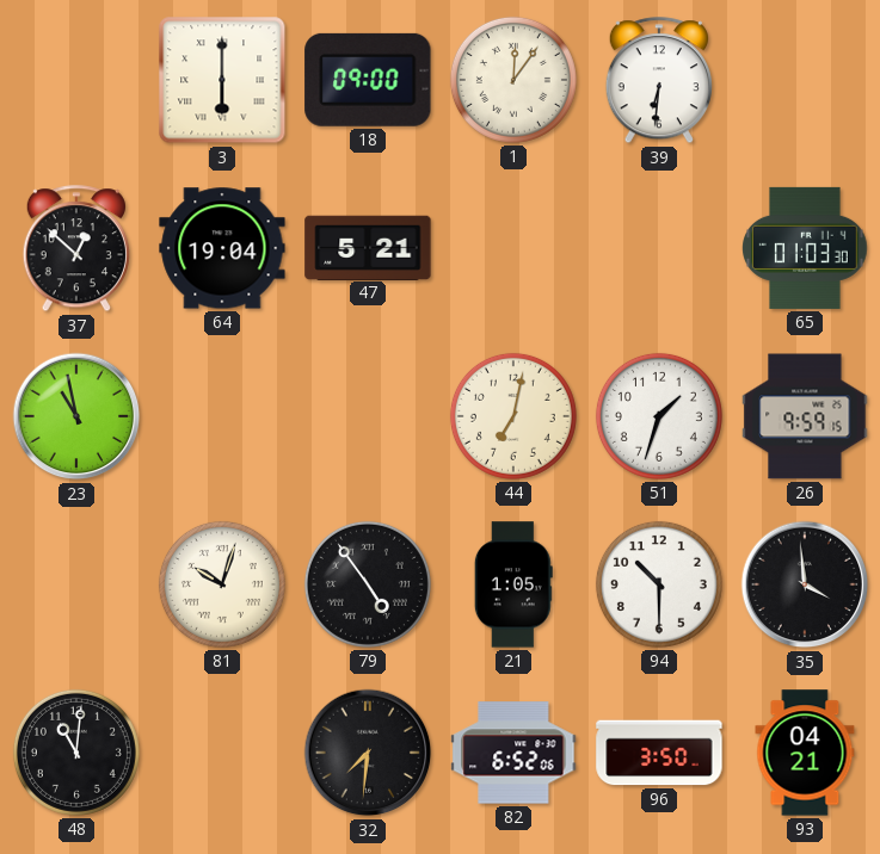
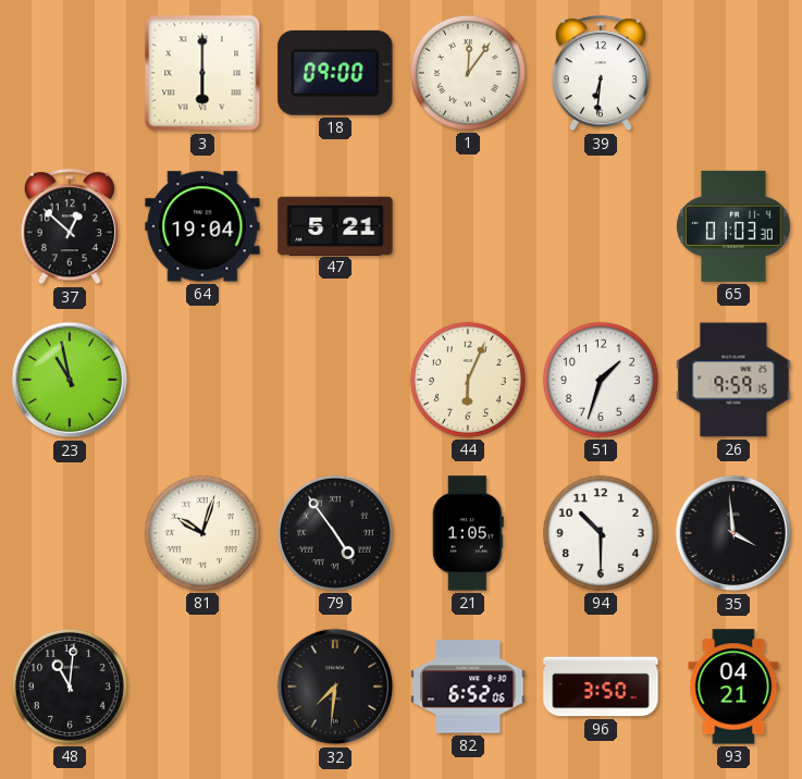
44: 7:02 -> 6:04 (468, 380)
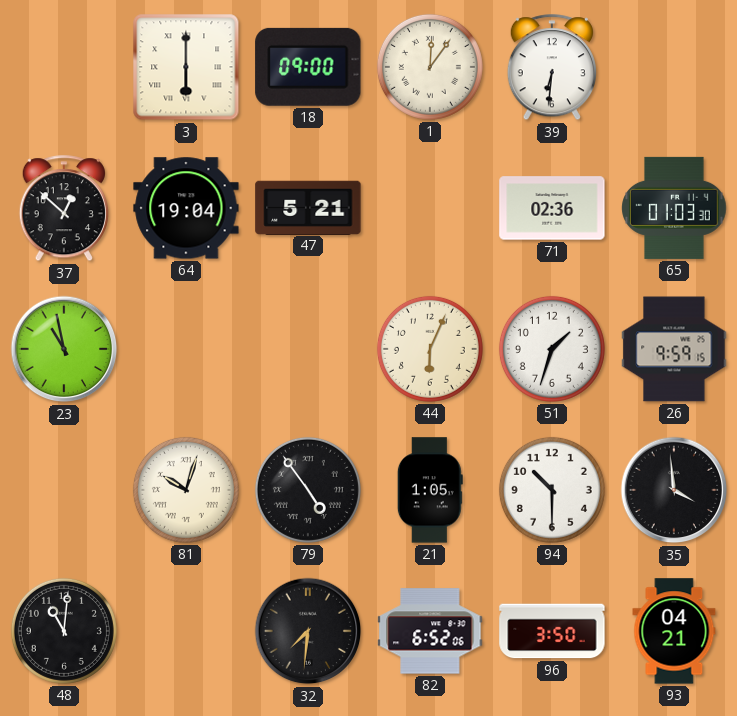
71: none -> 02:36 (552, 208)
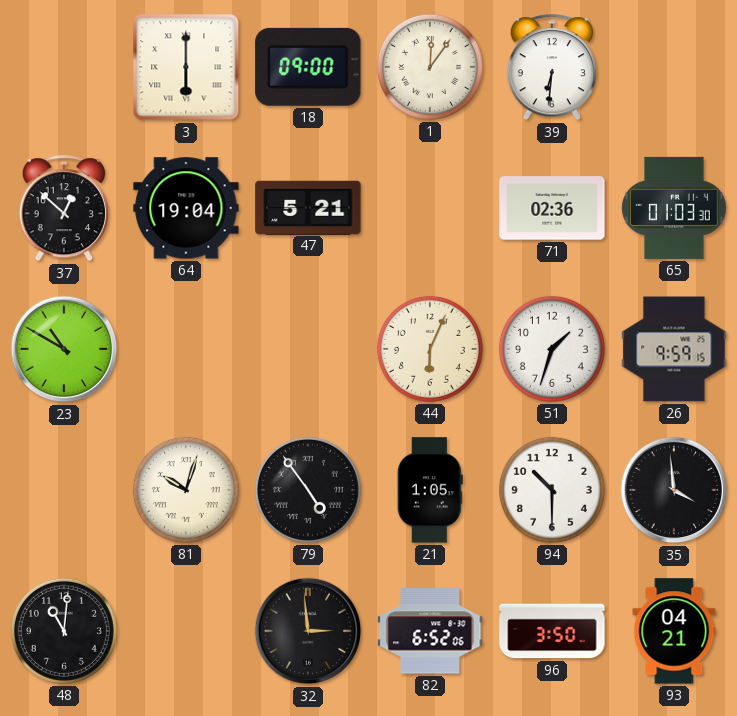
23: 10:58 -> 10:50 (64, 349)
32: 7:31 -> 2:59 (308, 631)
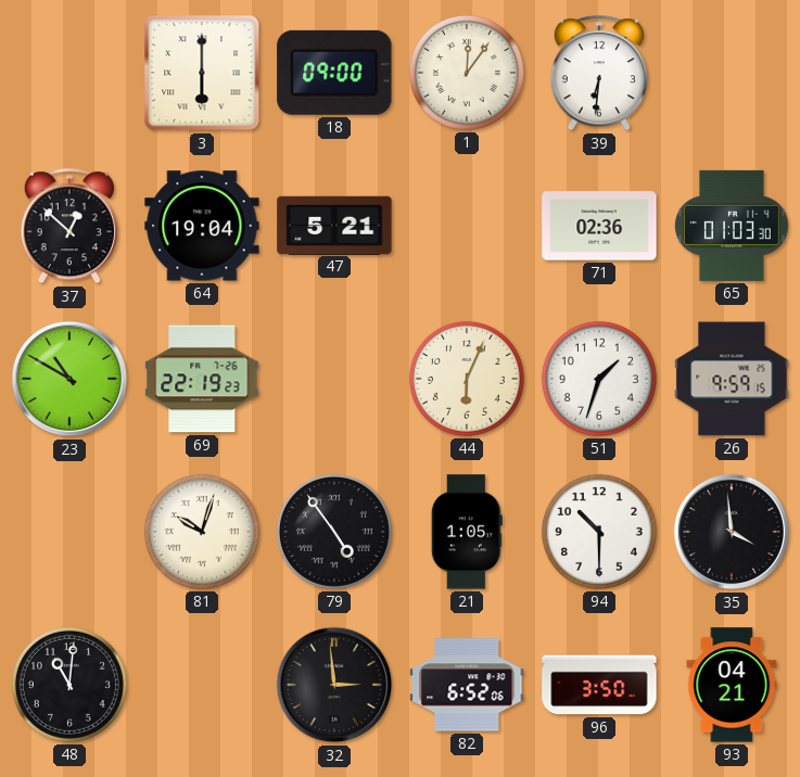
69: none -> 22:19 (202, 379)
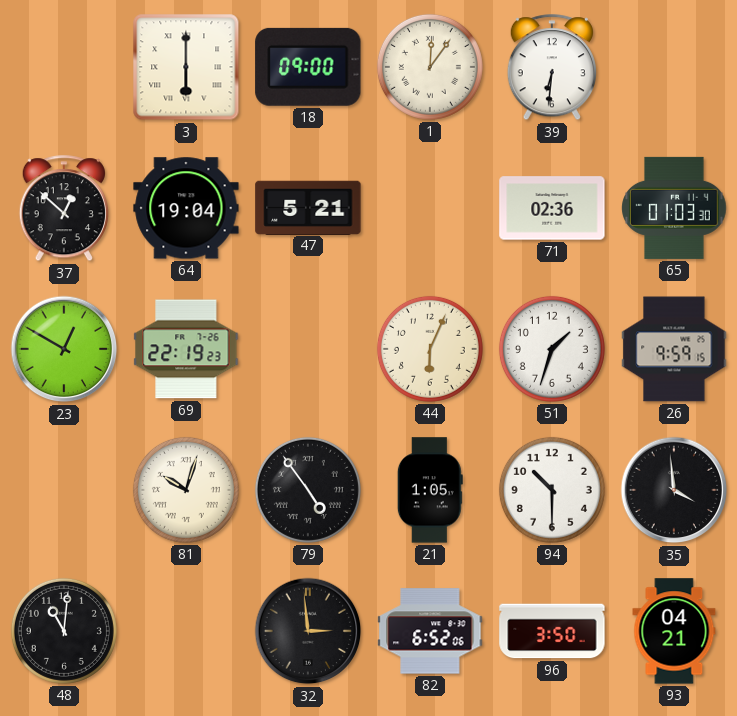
23: 10:50 -> 12:50 (64, 349)
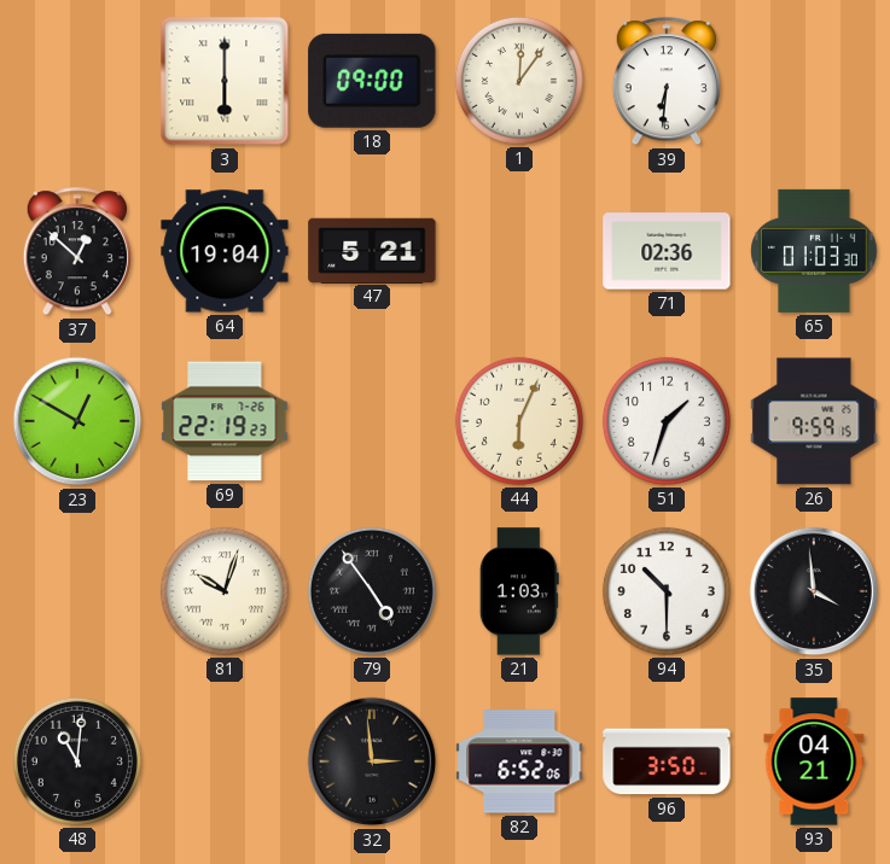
21: 1:05 -> 1:03 (519, 591)
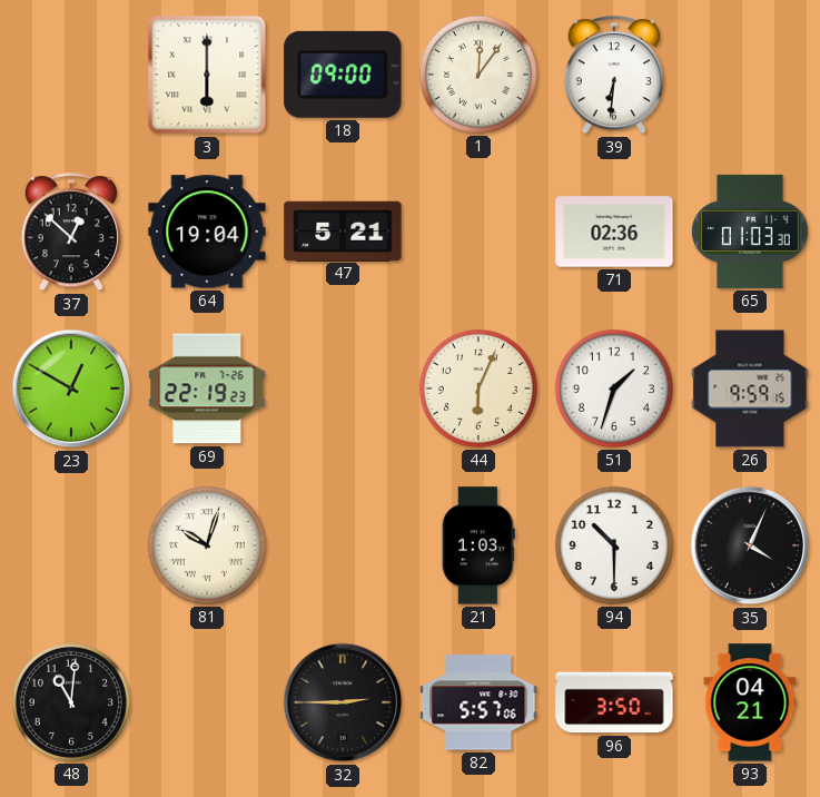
79: 4:54 -> none (372, 591)
35: 3:59 -> 4:04 (750, 545)
32: 2:59 -> 2:45 (343, 702)
82: 6:52 -> 5:57 (478, 702)
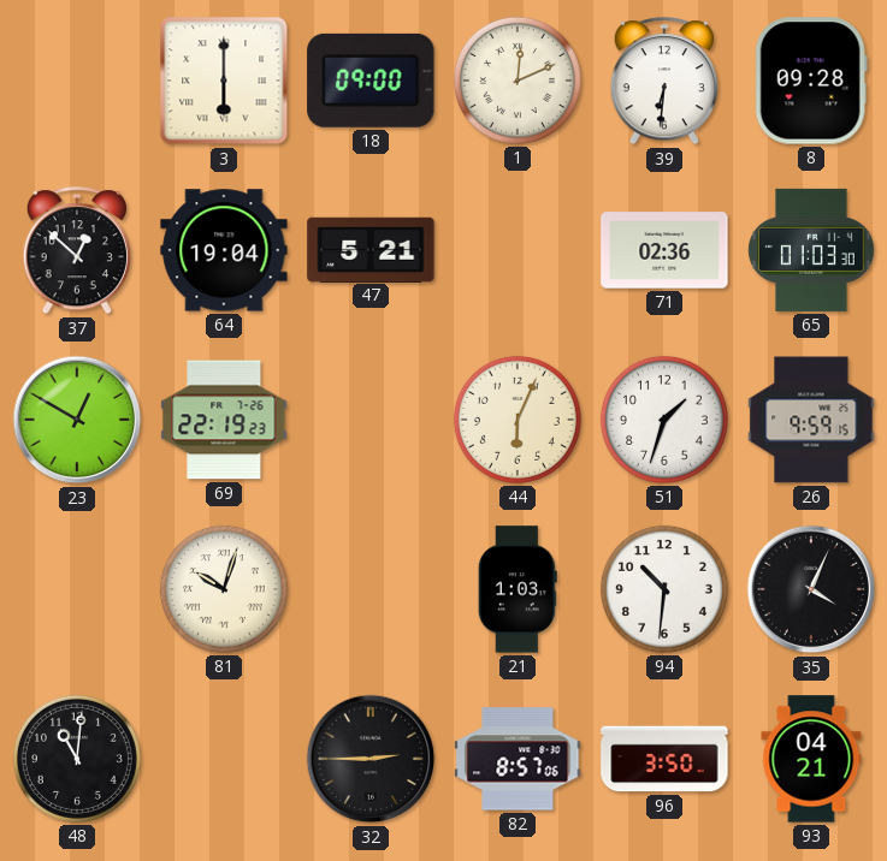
1: 12:06 -> 12:11 (518, 81)
8: none -> 09:28 (811, 81)
94: 10:30 -> 10:31 (664, 589)
82: 5:57 -> 8:57 (518, 759)
